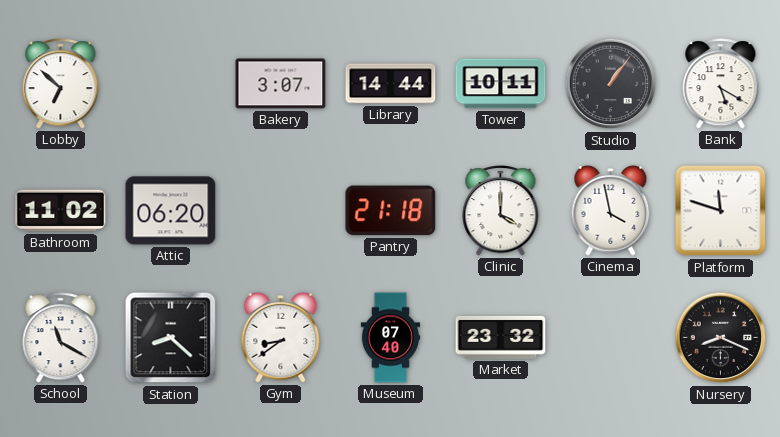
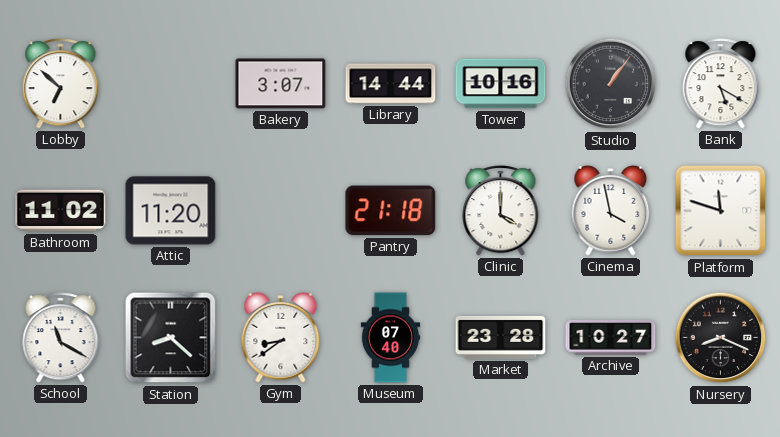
Tower: 10:11 -> 10:16 (501, 84)
Attic: 06:20 -> 11:20 (171, 211)
Market: 23:32 -> 23:28 (501, 337)
Archive: none -> 10:27 (611, 338)
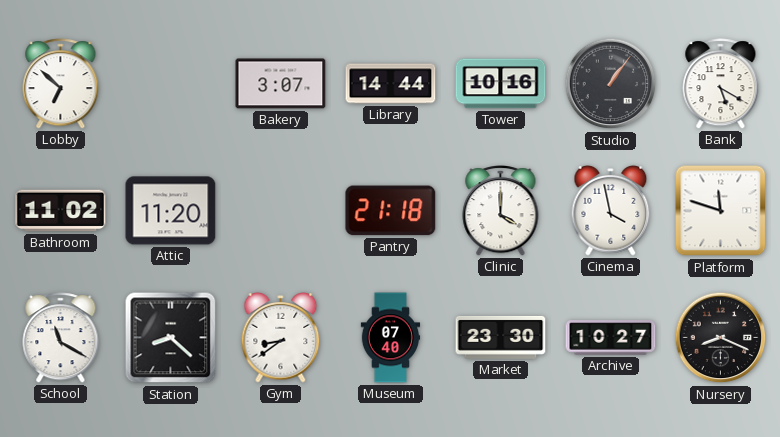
Market: 23:28 -> 23:30 (501, 337)
